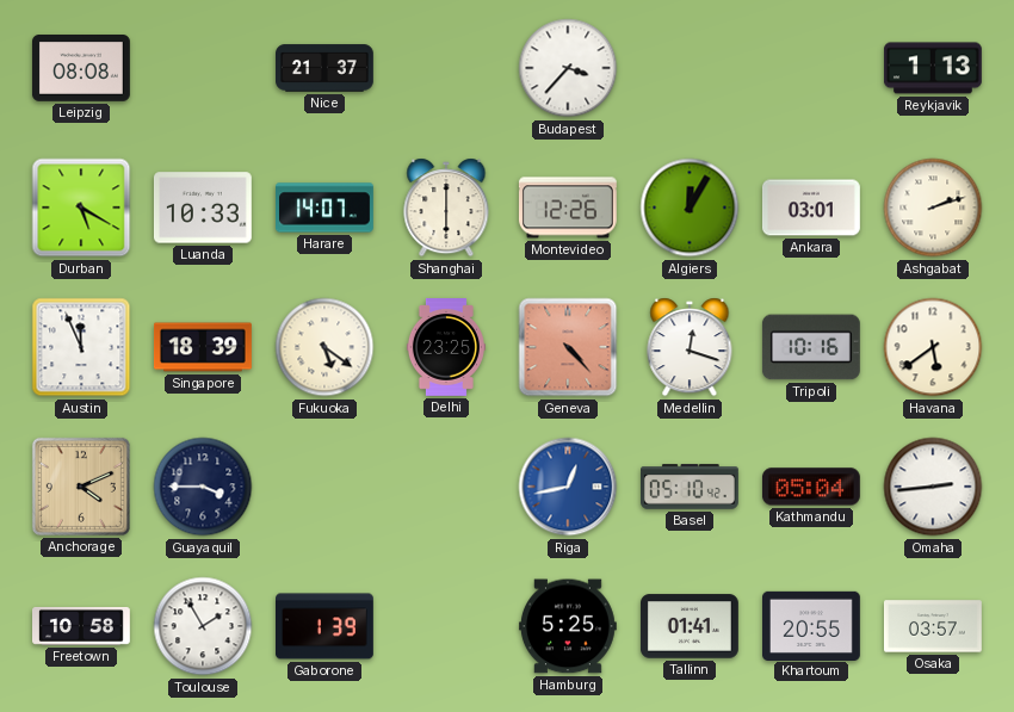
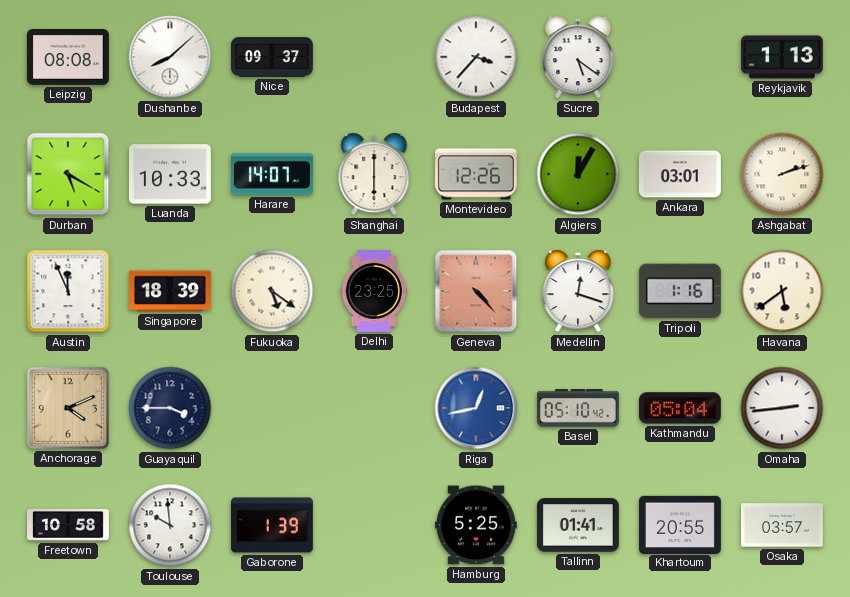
Dushanbe: none -> 8:08 (170, 57)
Nice: 21:37 -> 09:37 (273, 57)
Sucre: none -> 5:21 (578, 57)
Tripoli: 10:16 -> 1:16 (680, 291)
Toulouse: 1:55 -> 9:59 (170, 525)
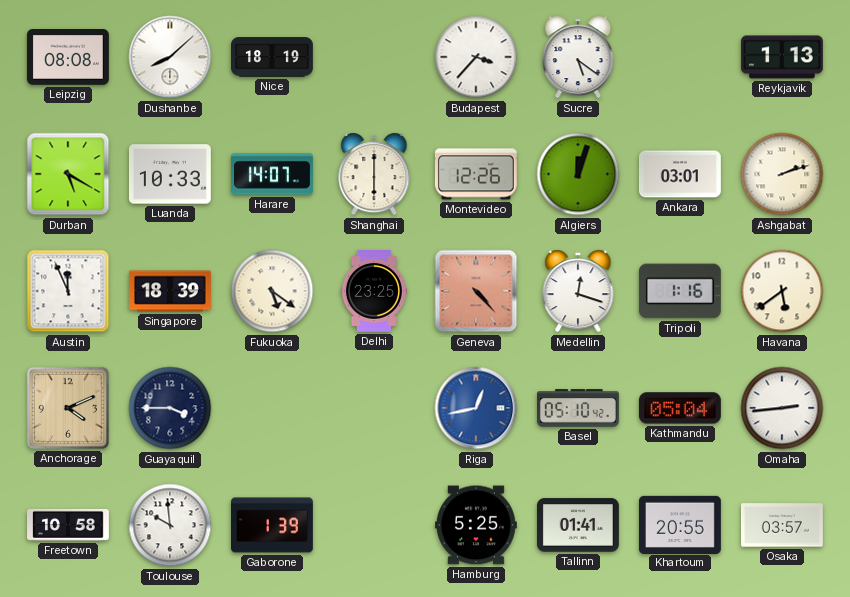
Nice: 09:37 -> 18:19 (273, 57)
Algiers: 12:05 -> 12:03 (578, 174)
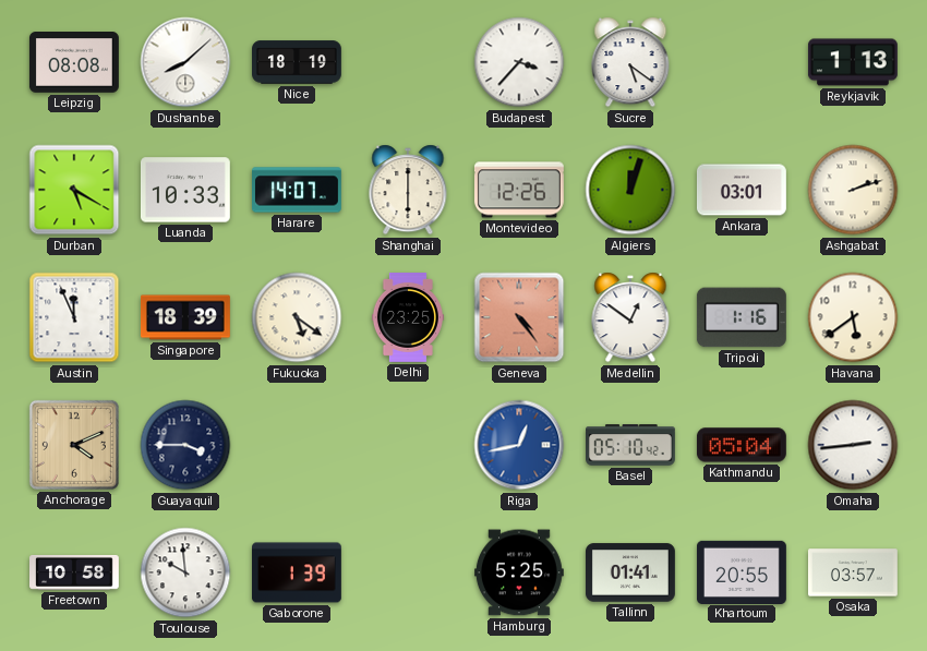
Geneva: 4:23 -> 4:24 (519, 317)
Medellin: 12:18 -> 12:51 (630, 317)
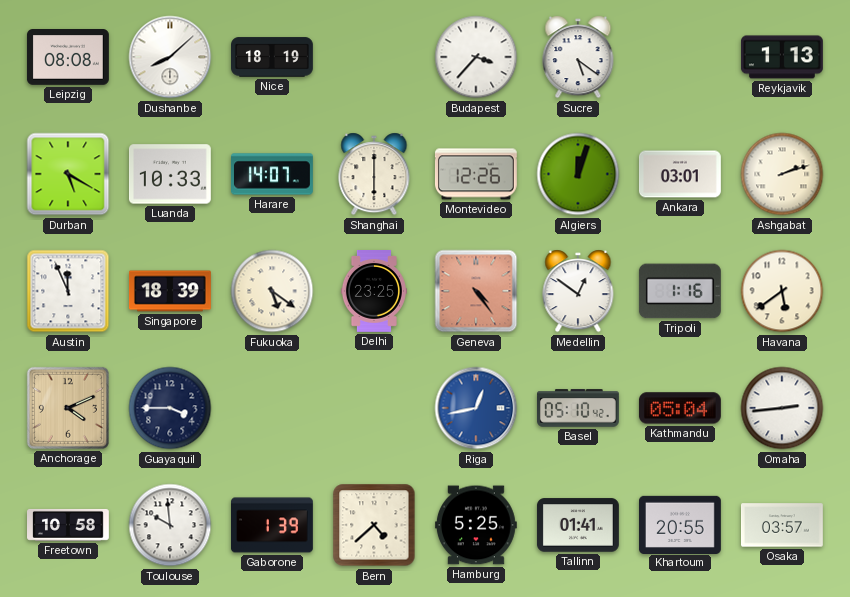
Bern: none -> 4:38 (374, 525)
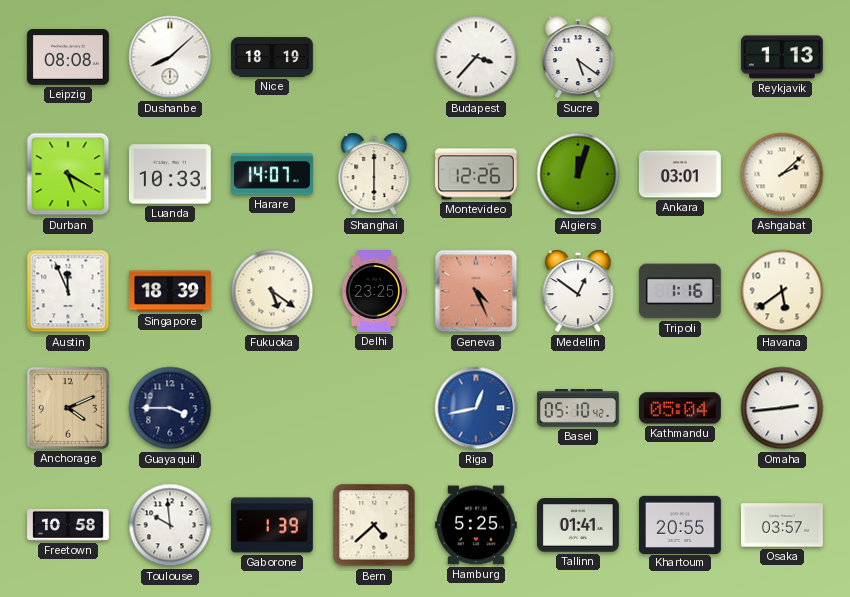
Ashgabat: 2:12 -> 2:08 (782, 174)
Geneva: 4:24 -> 4:26 (476, 291)
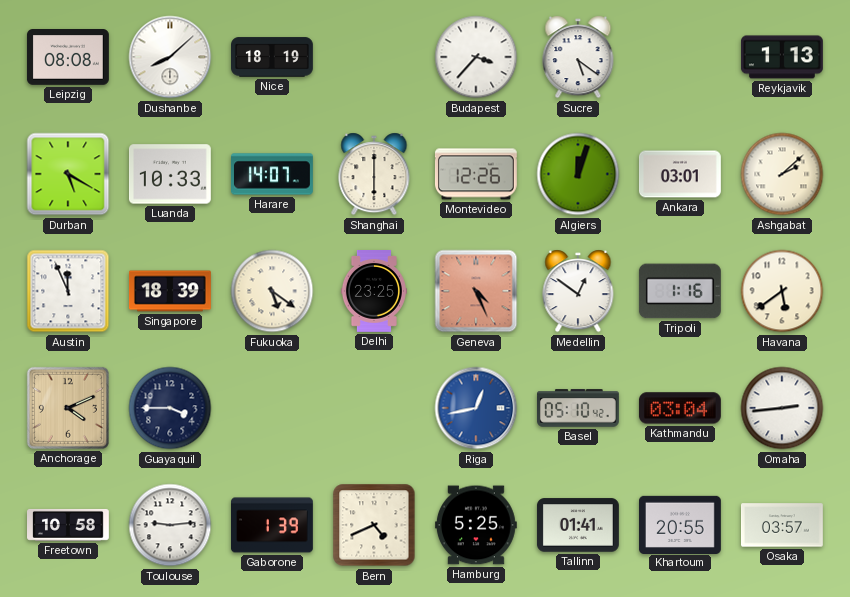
Kathmandu: 05:04 -> 03:04 (680, 408)
Toulouse: 9:59 -> 9:14 (170, 525)
Bern: 4:38 -> 4:41 (374, 525)
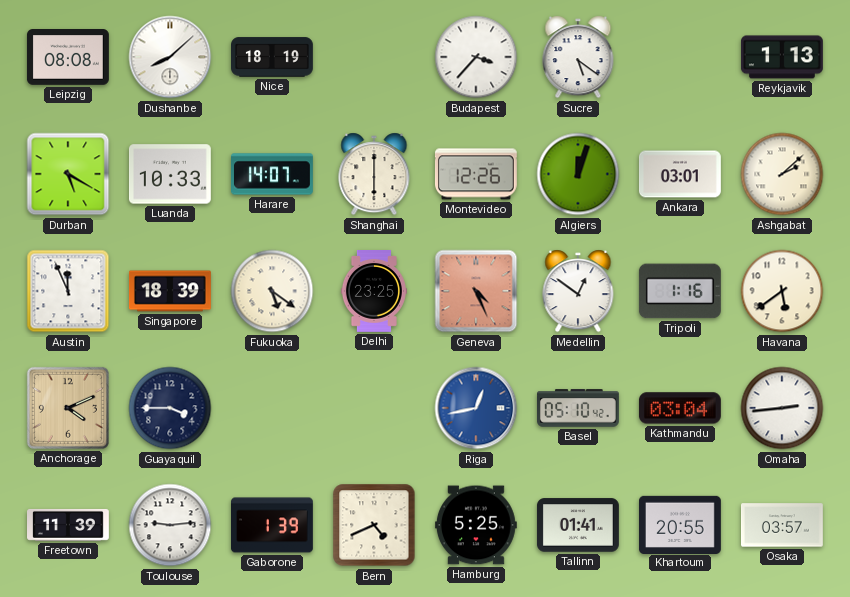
Freetown: 10:58 -> 11:39 (69, 525)
